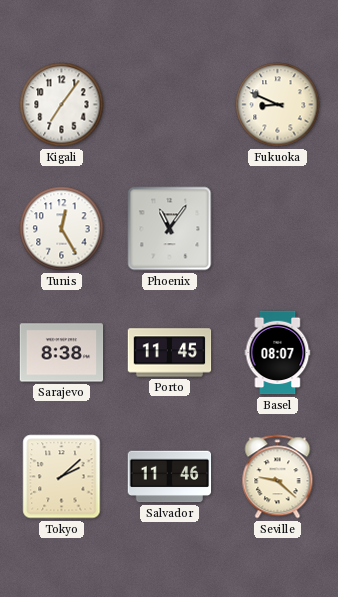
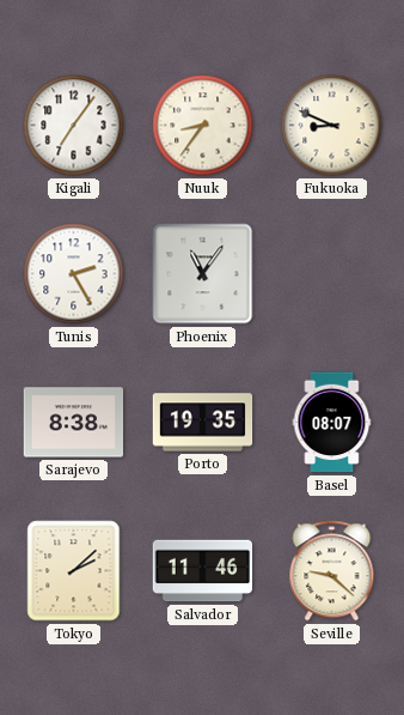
Nuuk: none -> 8:36 (203, 126)
Tunis: 12:25 -> 2:25 (74, 274)
Porto: 11:45 -> 19:35 (203, 423)
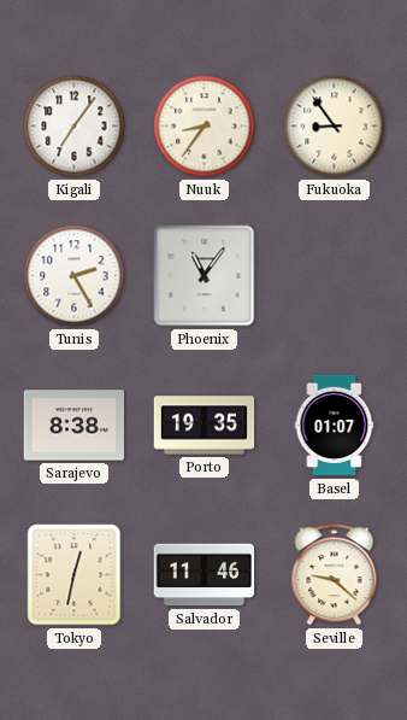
Fukuoka: 8:49 -> 8:54 (335, 127)
Basel: 08:07 -> 01:07 (335, 426)
Tokyo: 2:08 -> 12:32 (75, 575)
